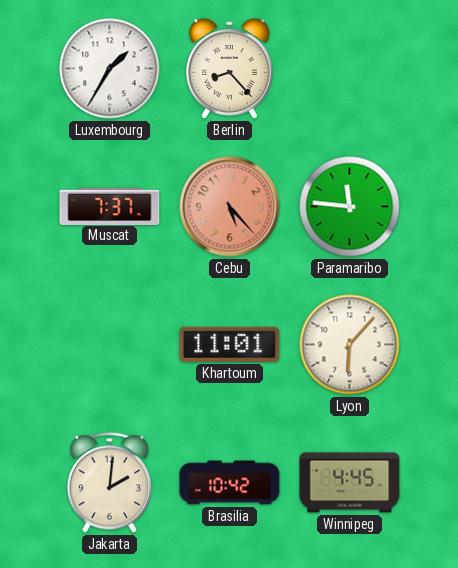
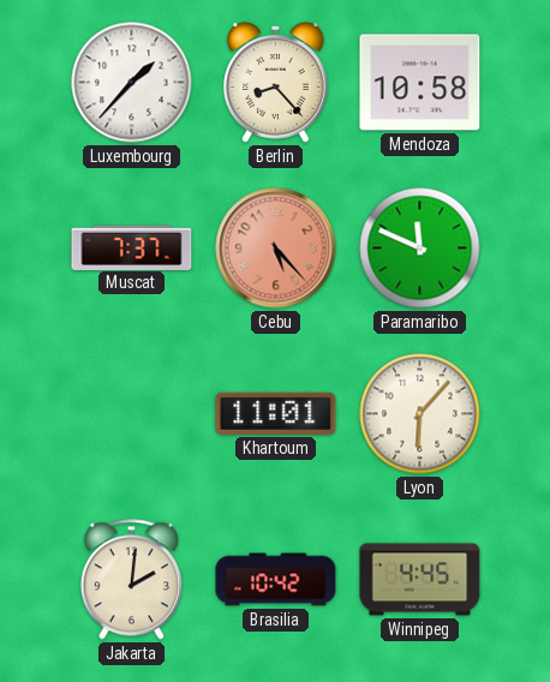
Luxembourg: 1:35 -> 1:37 (132, 83)
Mendoza: none -> 10:58 (420, 83)
Paramaribo: 11:46 -> 11:49 (420, 249)
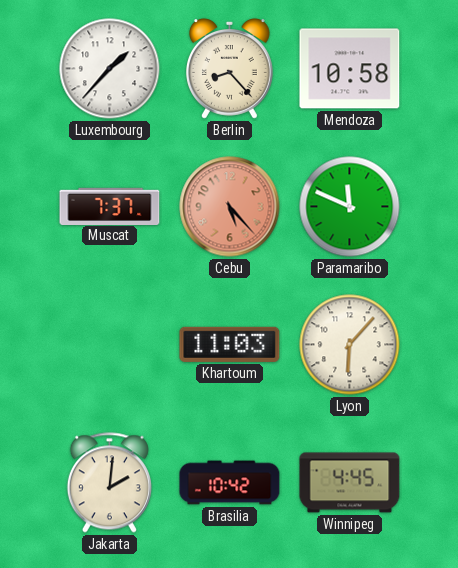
Khartoum: 11:01 -> 11:03 (230, 344)
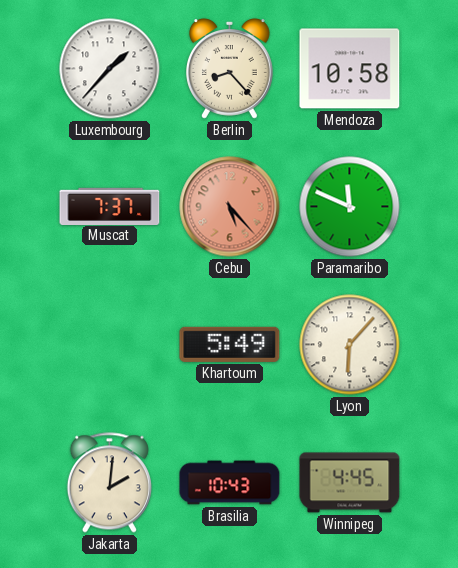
Khartoum: 11:03 -> 5:49 (230, 344)
Brasilia: 10:42 -> 10:43 (230, 483)
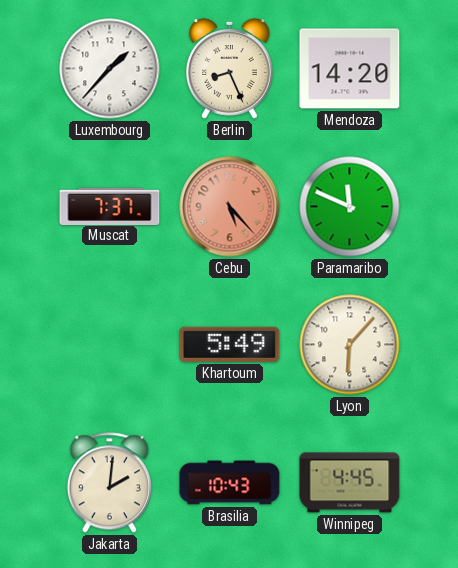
Berlin: 8:23 -> 8:26 (229, 69)
Mendoza: 10:58 -> 14:20 (350, 69)
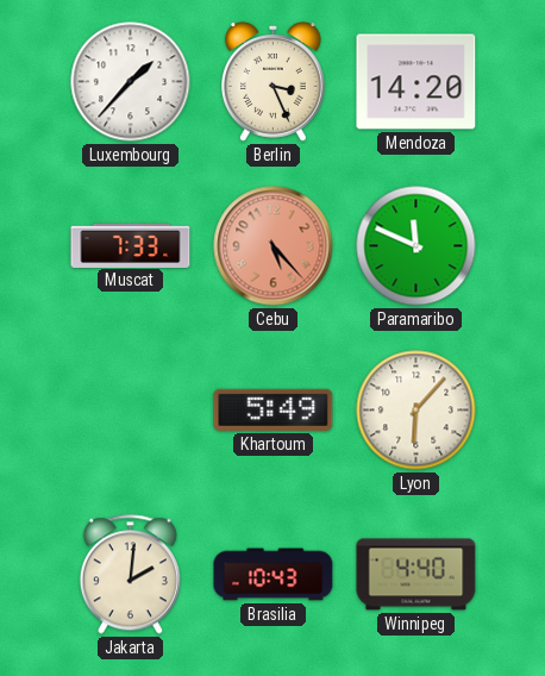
Berlin: 8:26 -> 3:26 (272, 82)
Muscat: 7:37 -> 7:33 (131, 245)
Winnipeg: 4:45 -> 4:40 (416, 575)
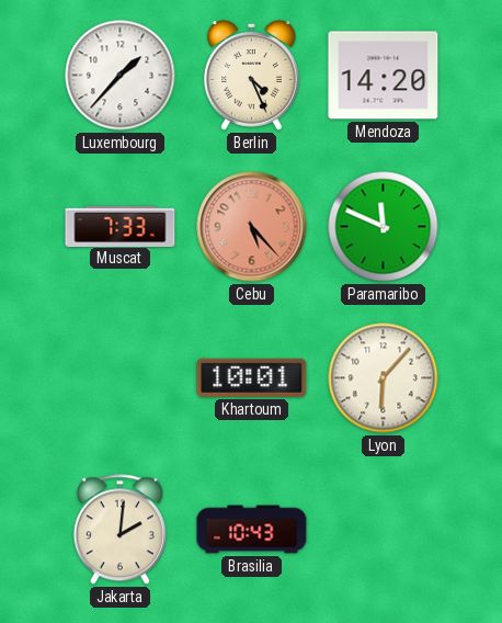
Berlin: 3:26 -> 4:26 (251, 76)
Khartoum: 5:49 -> 10:01 (252, 377)
Winnipeg: 4:40 -> none (416, 575)
